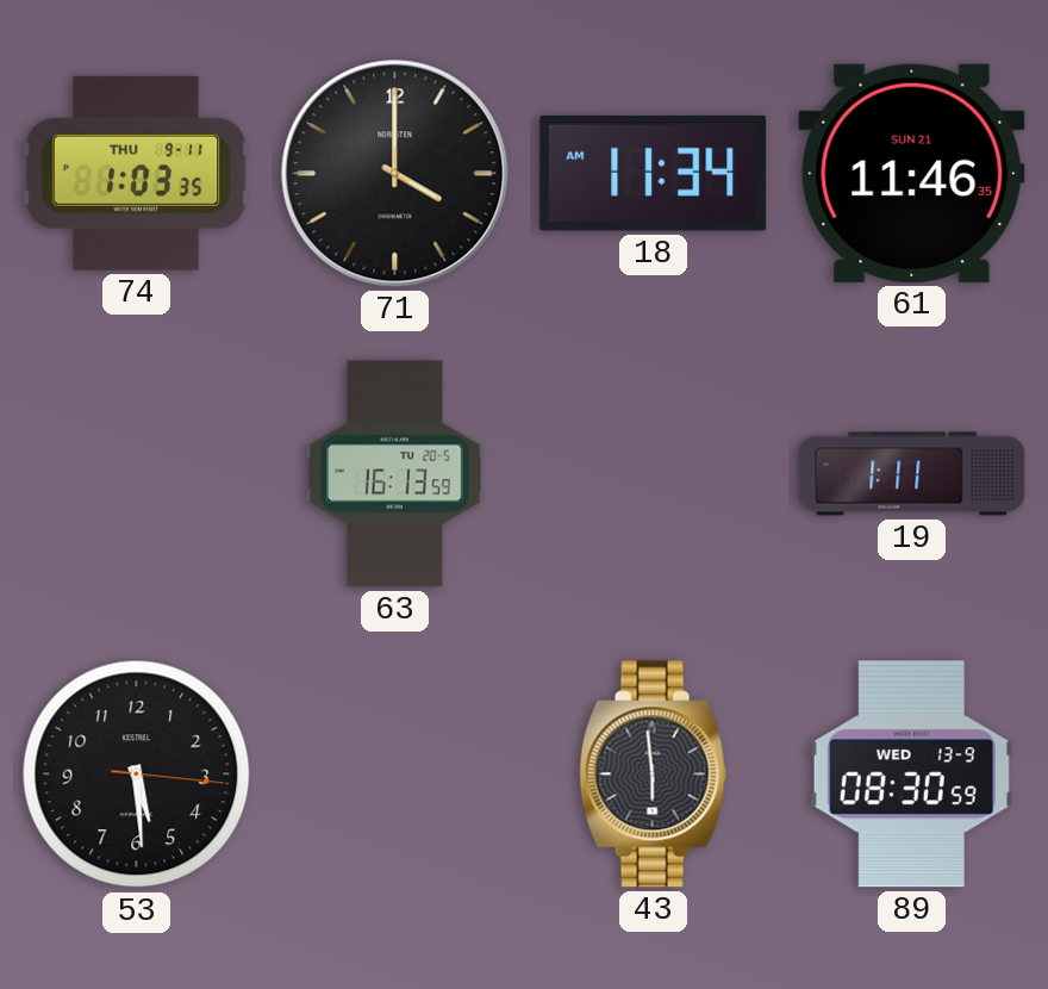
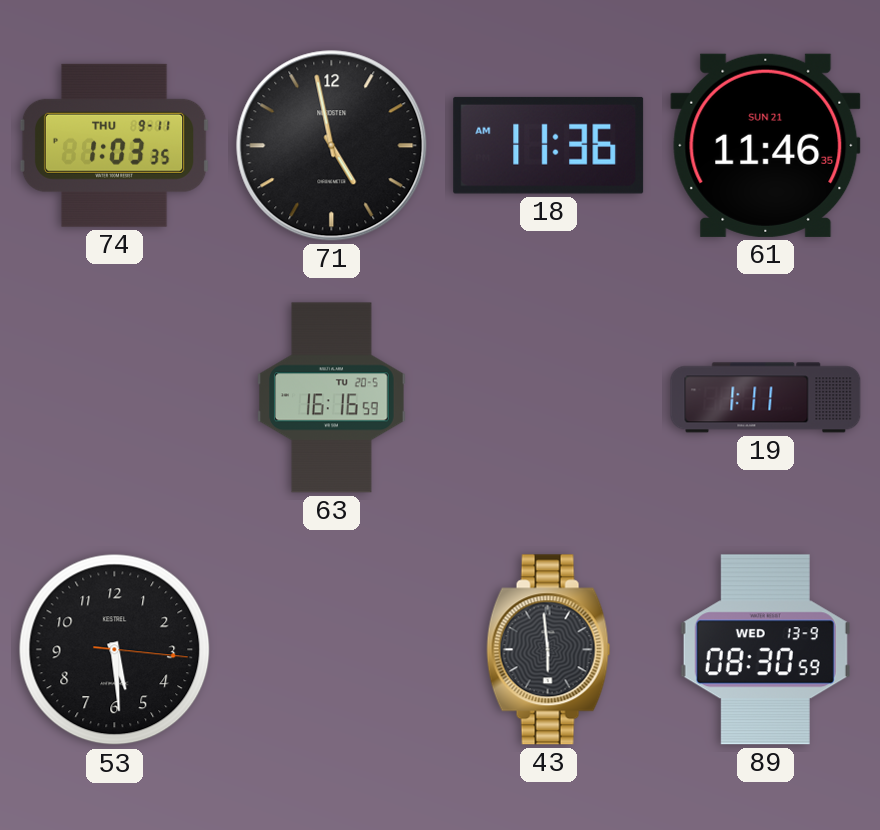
71: 4:00 -> 4:58 (332, 146)
18: 11:34 -> 11:36 (549, 145)
63: 16:13 -> 16:16 (332, 398)
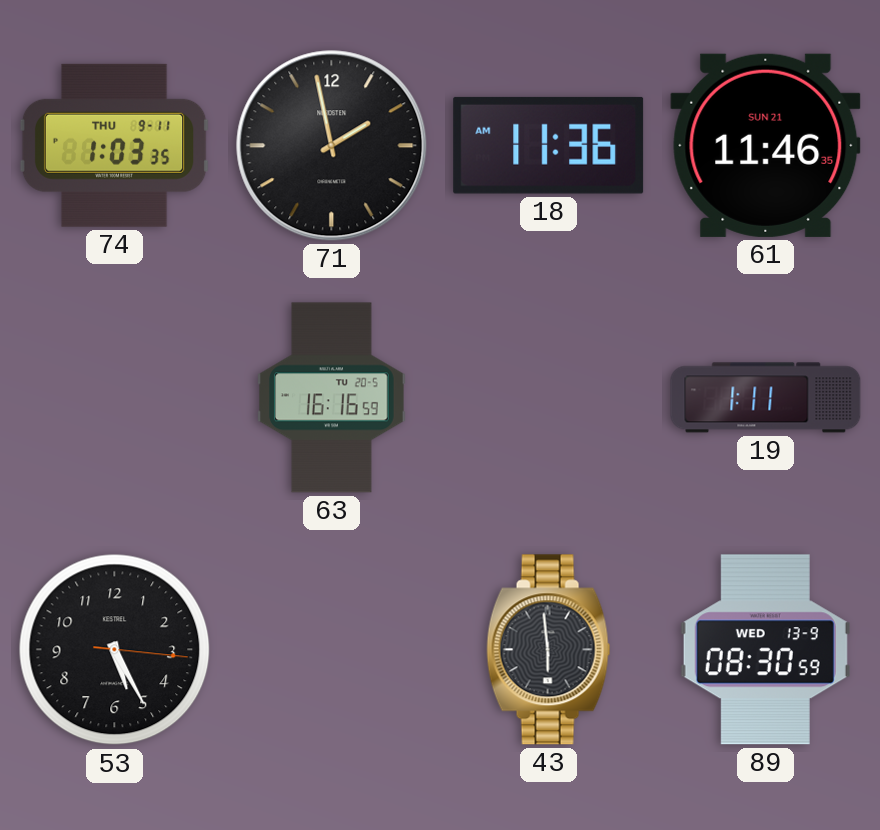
71: 4:58 -> 1:58 (332, 146)
53: 5:29 -> 5:25 (115, 650)
